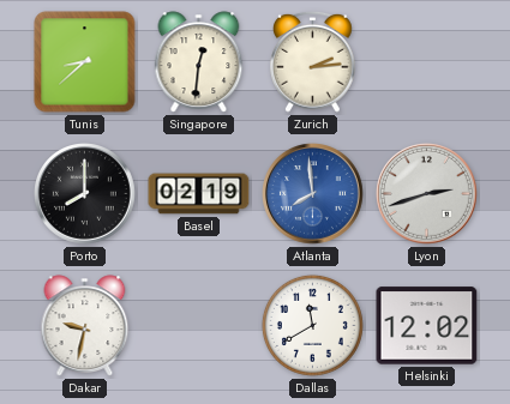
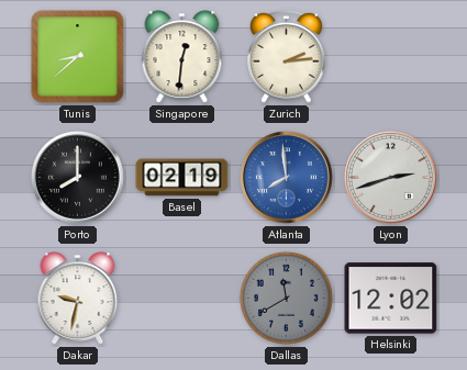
Dallas dial: white -> grey (286, 298)
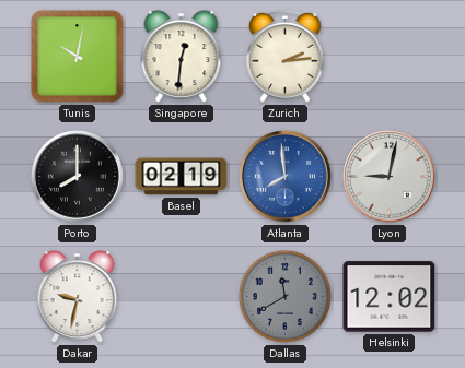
Tunis: 8:38 -> 10:02 (78, 57)
Lyon: 2:42 -> 9:02 (390, 177)
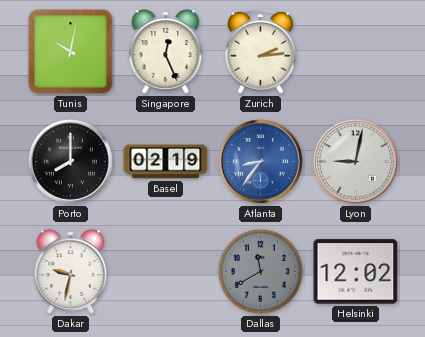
Singapore: 12:31 -> 12:26 (166, 52)
Atlanta: 7:59 -> 8:36 (261, 162)
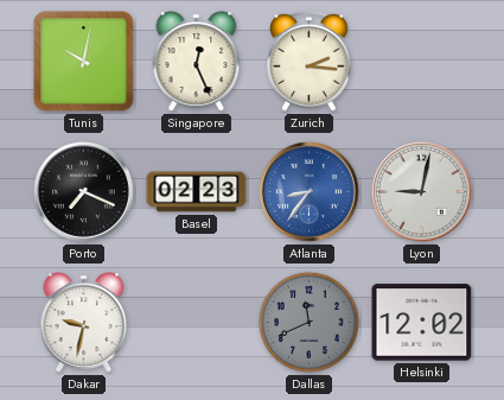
Zurich: 2:14 -> 2:16 (310, 61)
Porto: 8:00 -> 7:19 (84, 192)
Basel: 02:19 -> 02:23 (197, 192)
Dallas: 11:40 -> 11:41 (308, 322)
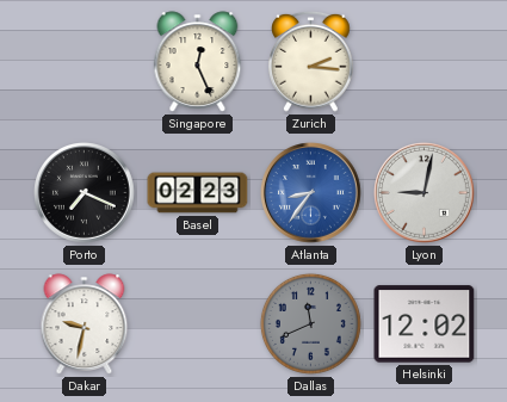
Tunis: 10:02 -> none (84, 62)
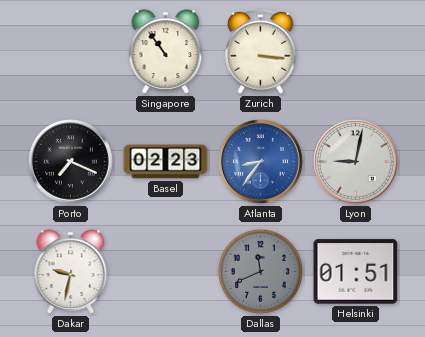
Singapore: 12:26 -> 10:54 (166, 52)
Zurich: 2:16 -> 3:16 (261, 51)
Helsinki: 12:02 -> 01:51 (356, 272)
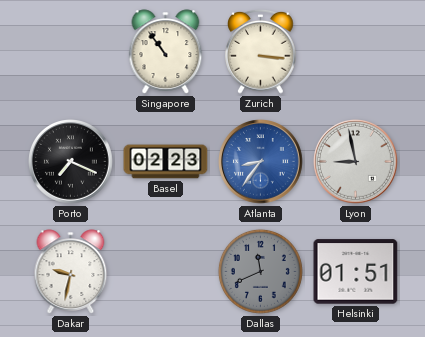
Lyon: 9:02 -> 8:58 (356, 162)
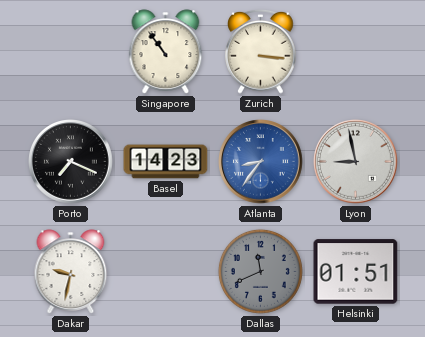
Basel: 02:23 -> 14:23 (166, 162)
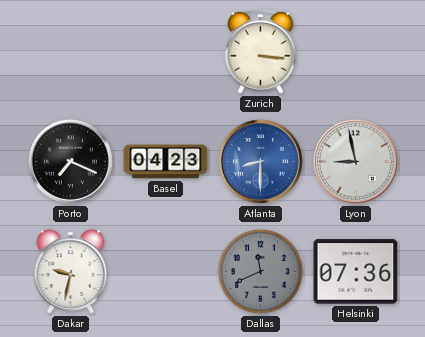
Singapore: 10:54 -> none (166, 52)
Basel: 14:23 -> 04:23 (166, 162)
Atlanta: 8:36 -> 8:30 (261, 162)
Helsinki: 01:51 -> 07:36 (356, 272)
